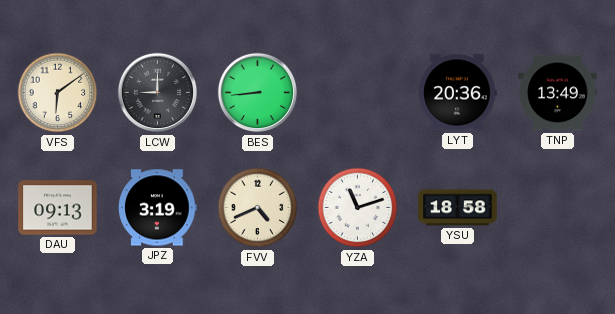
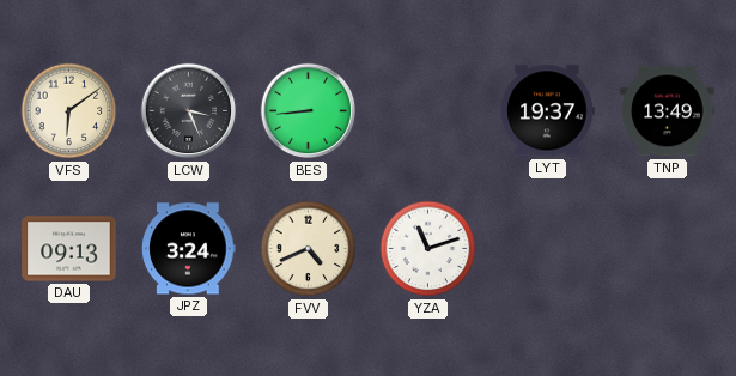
LCW: 9:00 -> 3:26 (189, 111)
LYT: 20:36 -> 19:37 (548, 111)
JPZ: 3:19 -> 3:24 (189, 249)
YSU: 18:58 -> none (458, 208)
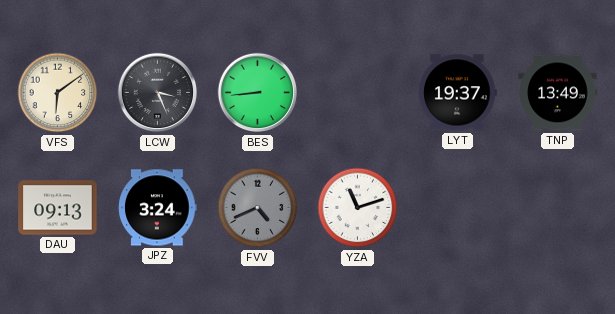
FVV dial: cream -> grey (258, 208)
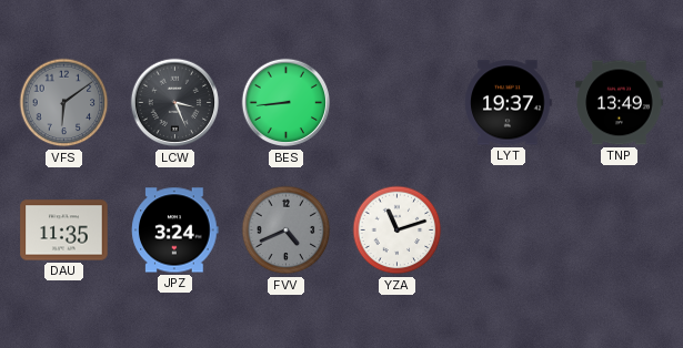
VFS dial: cream -> grey (64, 103)
DAU: 09:13 -> 11:35 (64, 231)
